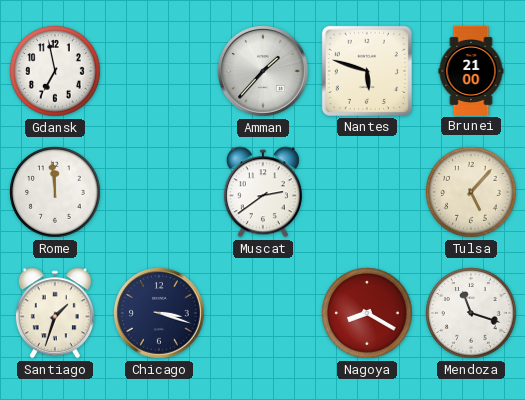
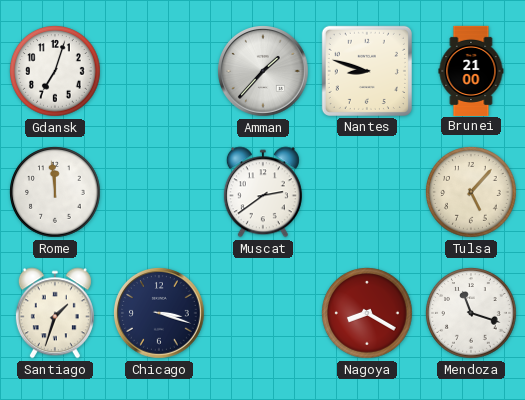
Gdansk: 6:58 -> 7:03 (55, 71)
Nantes: 5:48 -> 8:48 (367, 71)
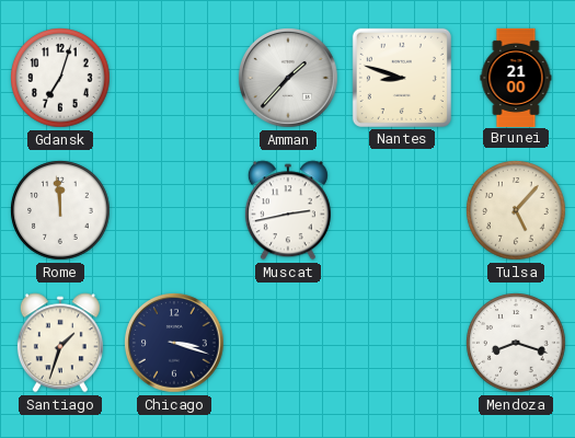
Muscat: 2:39 -> 2:43 (288, 210)
Nagoya: 8:20 -> none (367, 313)
Mendoza: 11:18 -> 8:18 (516, 343)
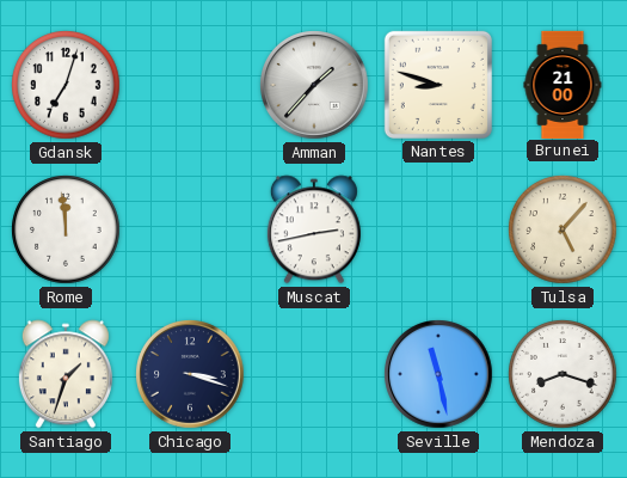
Seville: none -> 11:28 (438, 374)
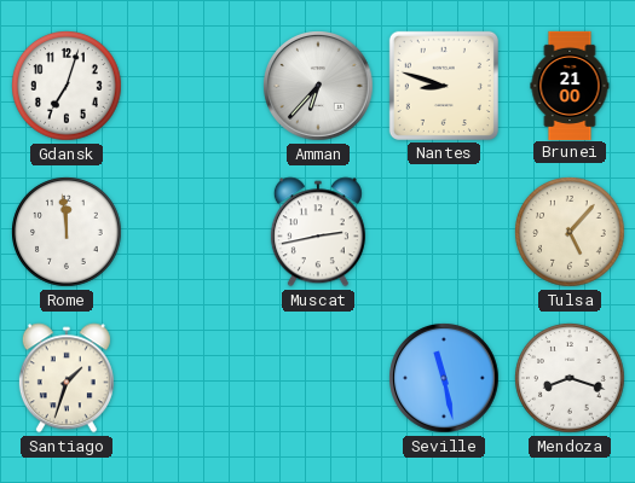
Amman: 1:37 -> 6:37 (318, 86)
Chicago: 3:18 -> none (190, 374)
